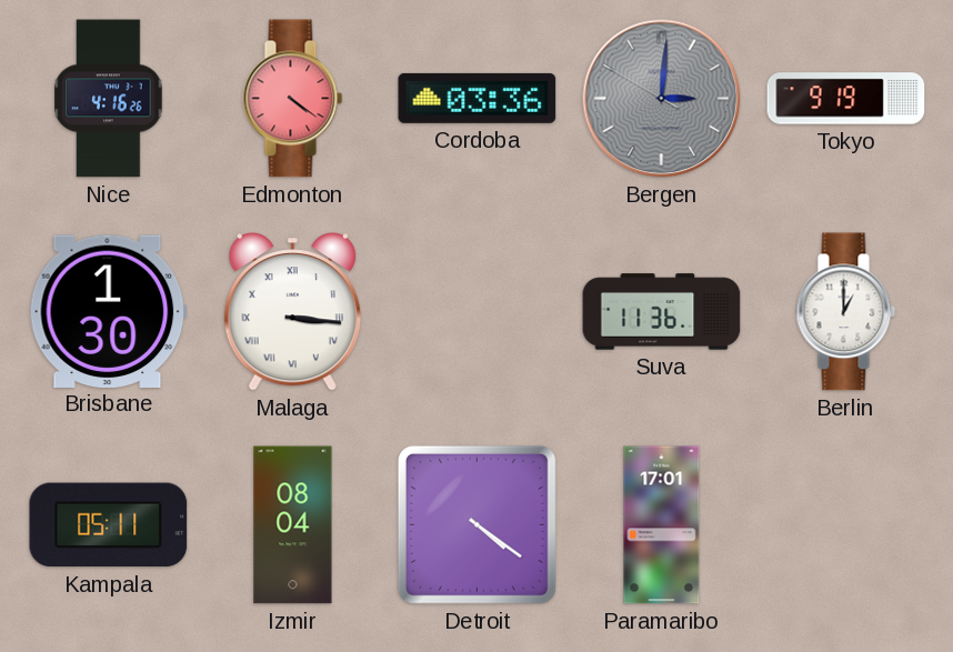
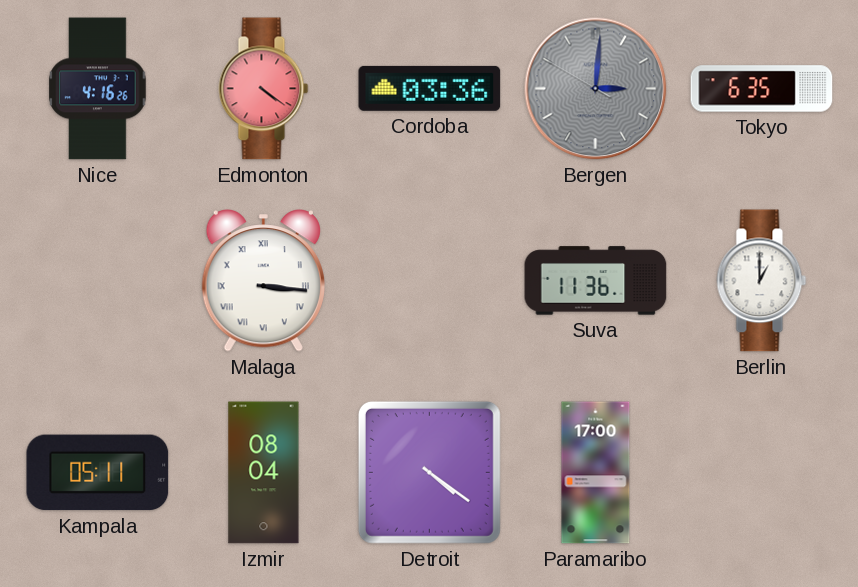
Tokyo: 9:19 -> 6:35 (762, 89)
Brisbane: 1:30 -> none (108, 311)
Paramaribo: 17:01 -> 17:00 (596, 473)
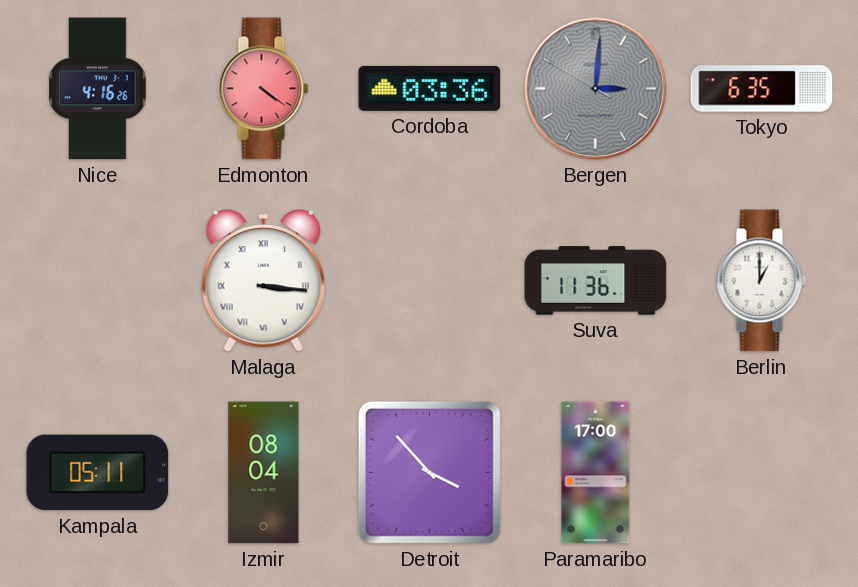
Detroit: 4:21 -> 3:53 (429, 472)
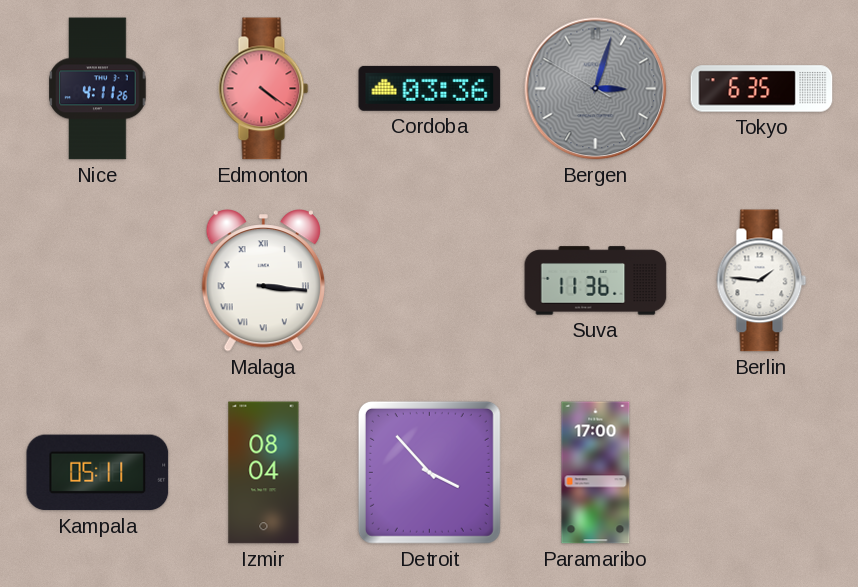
Nice: 4:16 -> 4:11 (98, 89)
Bergen: 3:00 -> 3:02 (596, 89)
Berlin: 1:00 -> 1:46 (762, 281)
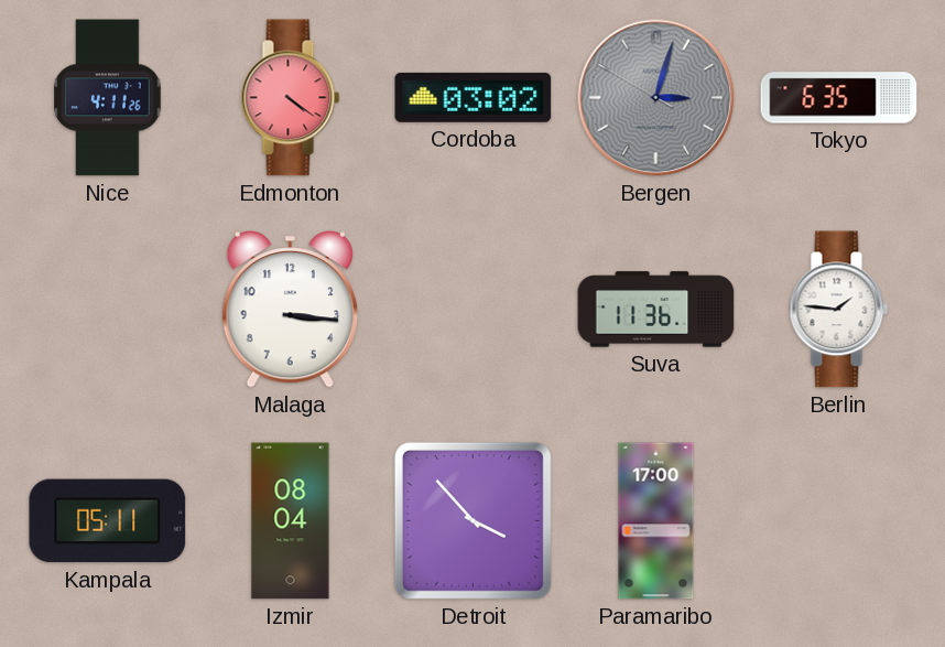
Cordoba: 03:36 -> 03:02 (474, 97)
Malaga numerals: Roman -> Arabic (290, 310)
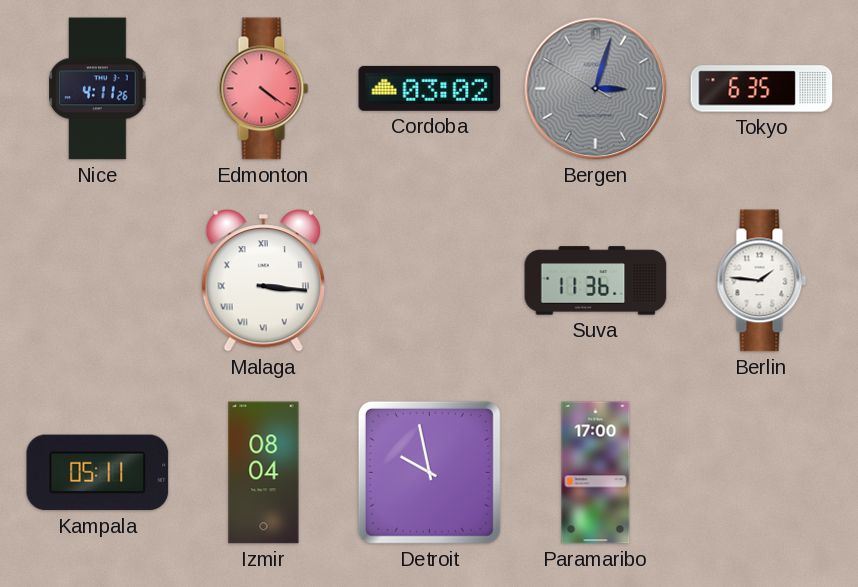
Malaga numerals: Arabic -> Roman (263, 281)
Detroit: 3:53 -> 9:58 (429, 472)
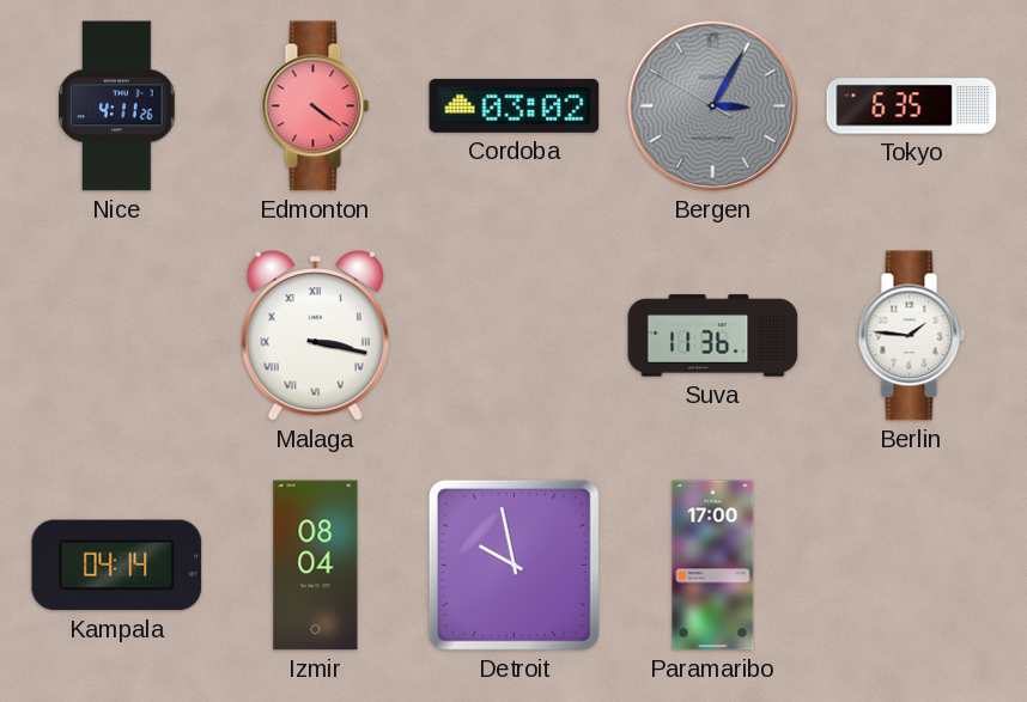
Bergen: 3:02 -> 3:04 (713, 106)
Malaga: 3:16 -> 3:17 (315, 336)
Kampala: 05:11 -> 04:14 (117, 566)
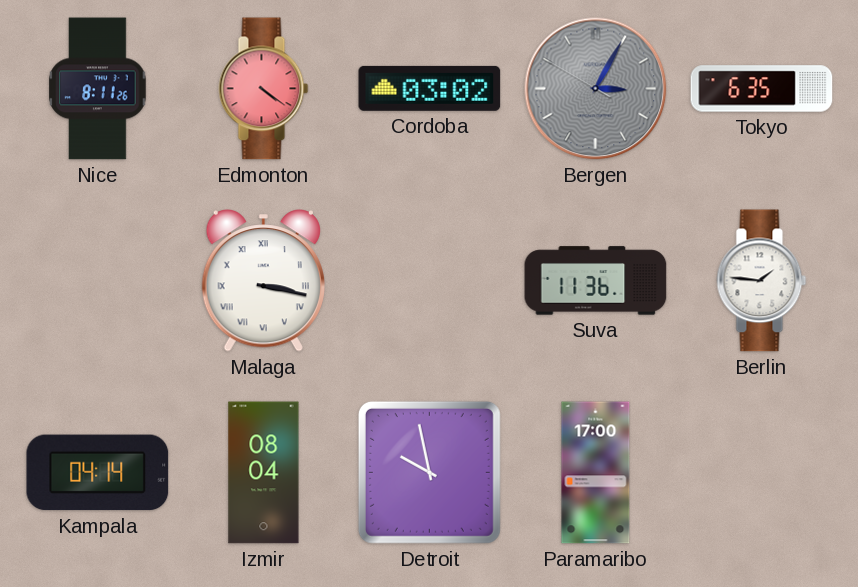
Nice: 4:11 -> 8:11 (98, 89)
